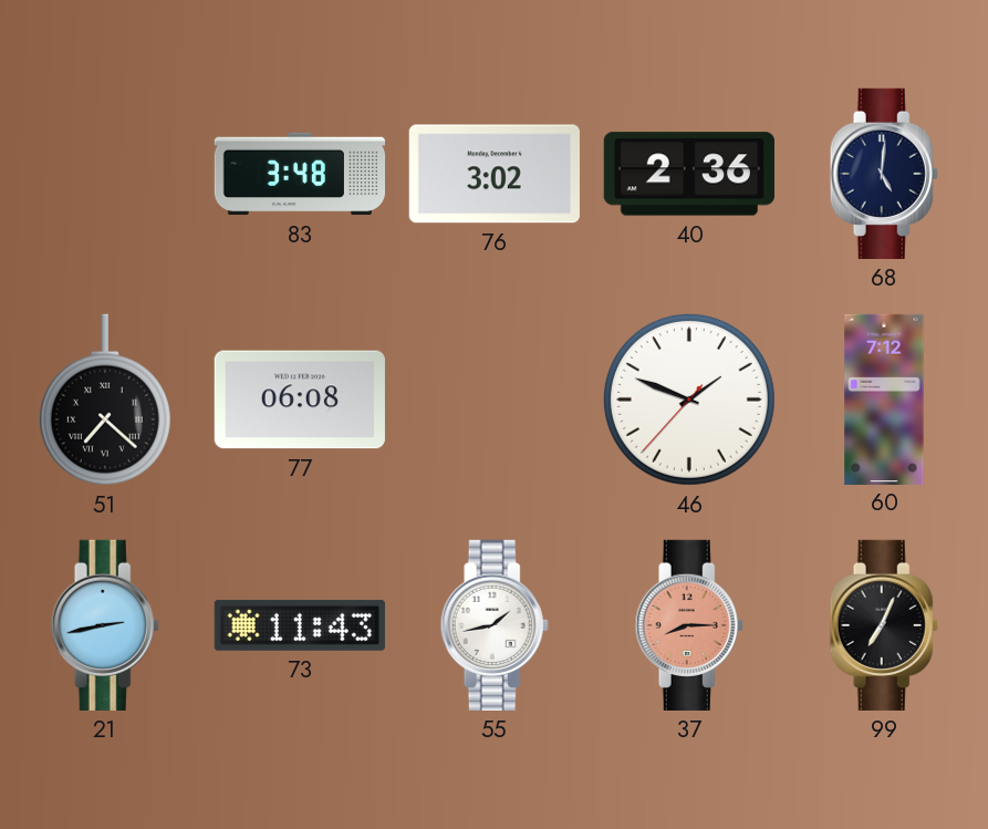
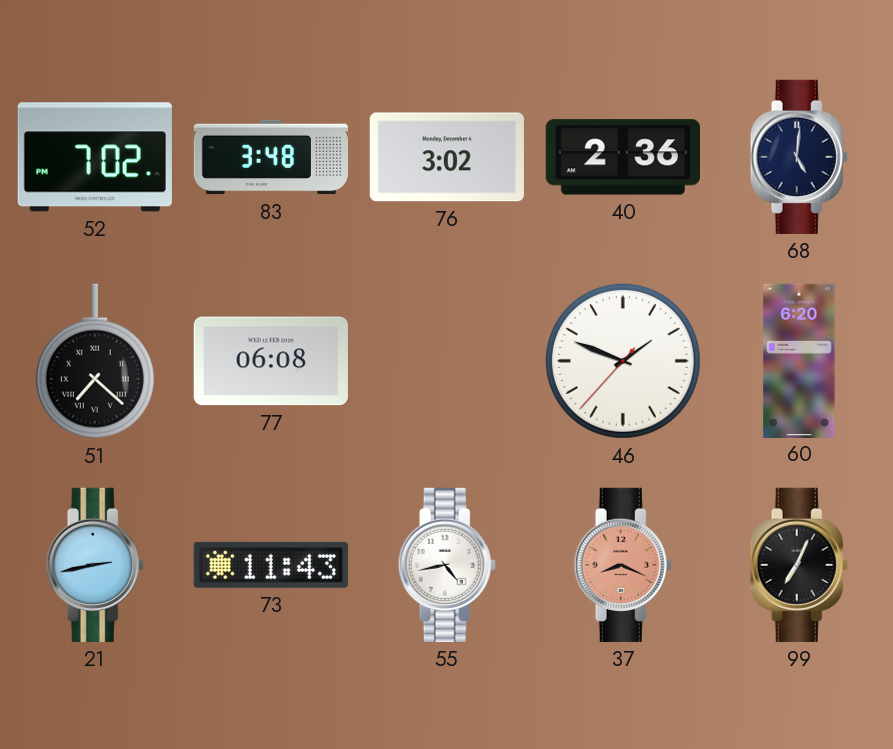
52: none -> 7:02 (95, 157)
60: 7:12 -> 6:20 (799, 360)
55: 1:43 -> 4:43 (447, 565)
37: 8:15 -> 8:19 (623, 565)
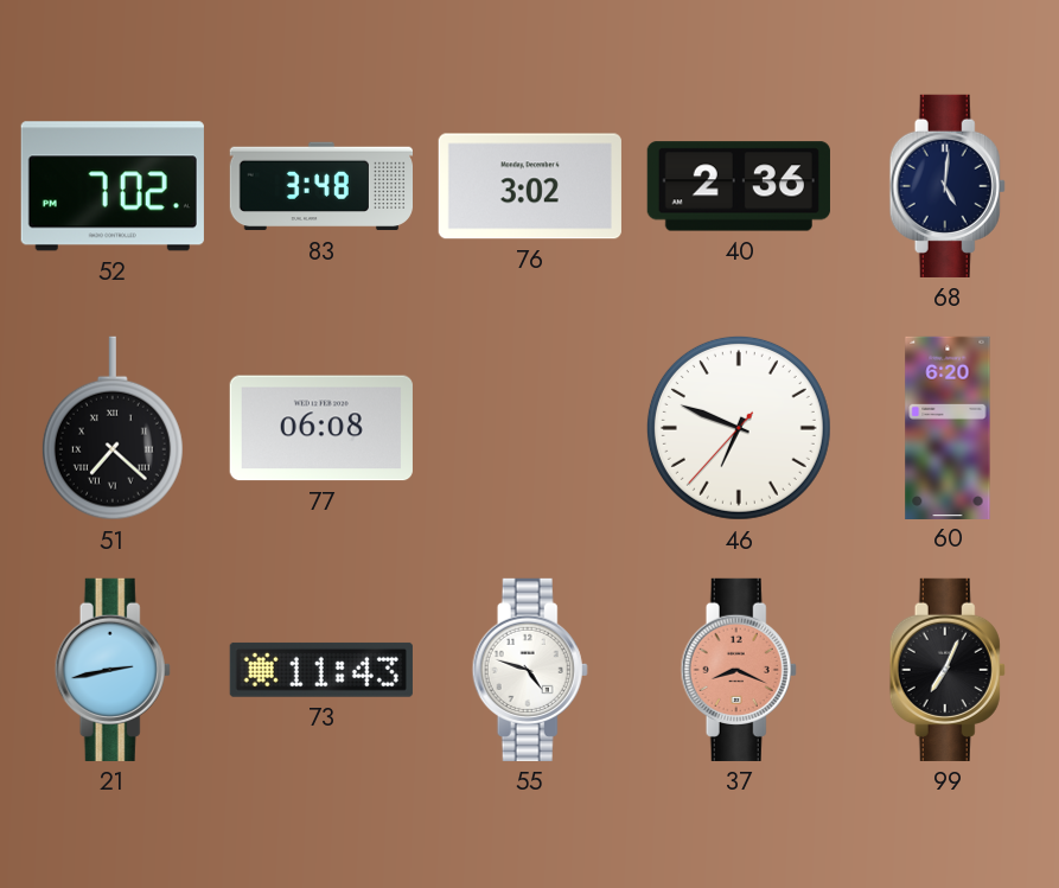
46: 1:48 -> 6:48 (739, 428)
55: 4:43 -> 4:48 (530, 670)
